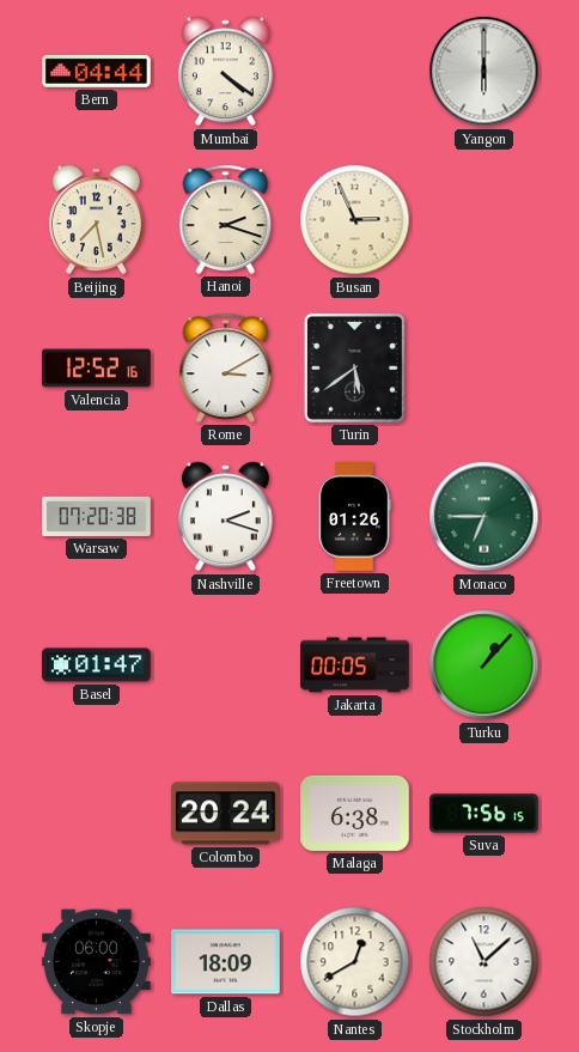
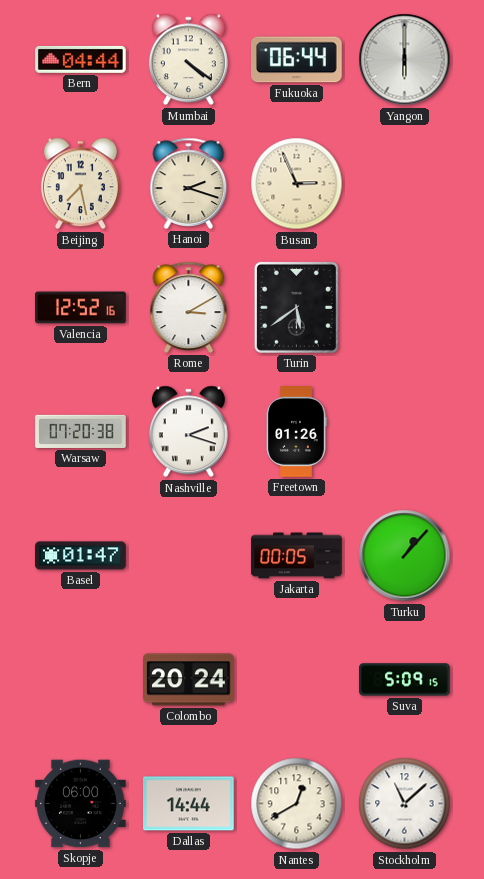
Fukuoka: none -> 06:44 (297, 60)
Monaco: 6:45 -> none (484, 517)
Malaga: 6:38 -> none (355, 813)
Suva: 7:56 -> 5:09 (405, 680)
Dallas: 18:09 -> 14:44 (189, 804)
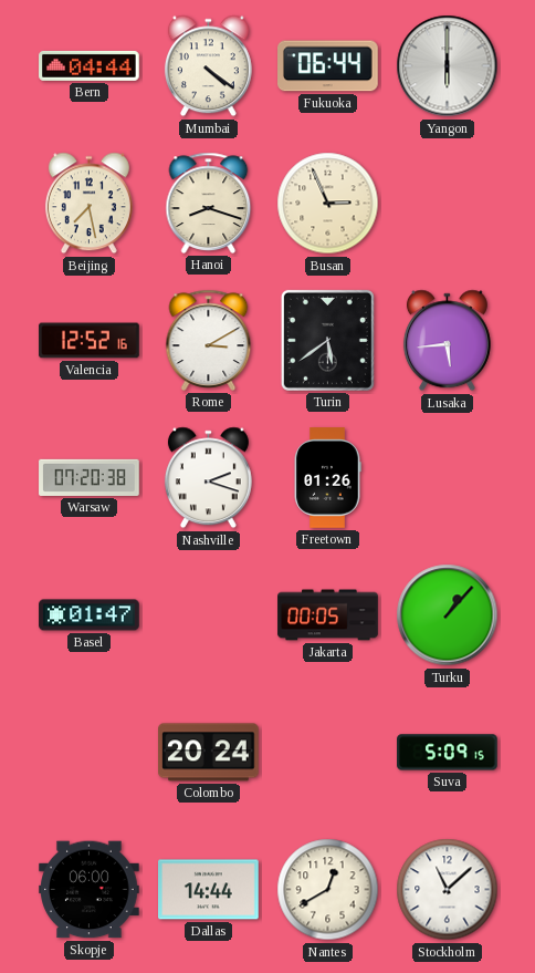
Hanoi: 2:18 -> 8:18 (209, 203)
Lusaka: none -> 5:44 (447, 341)
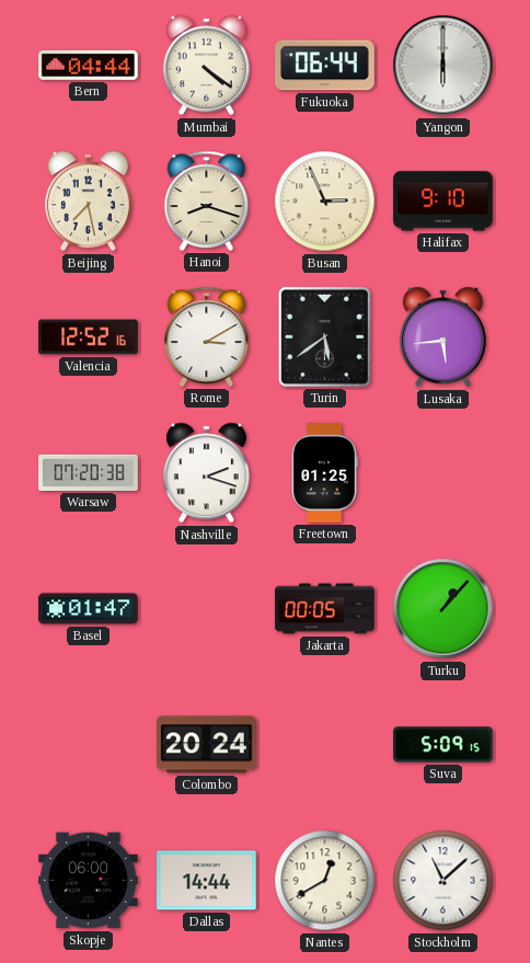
Halifax: none -> 9:10 (443, 202)
Freetown: 01:26 -> 01:25 (324, 473)
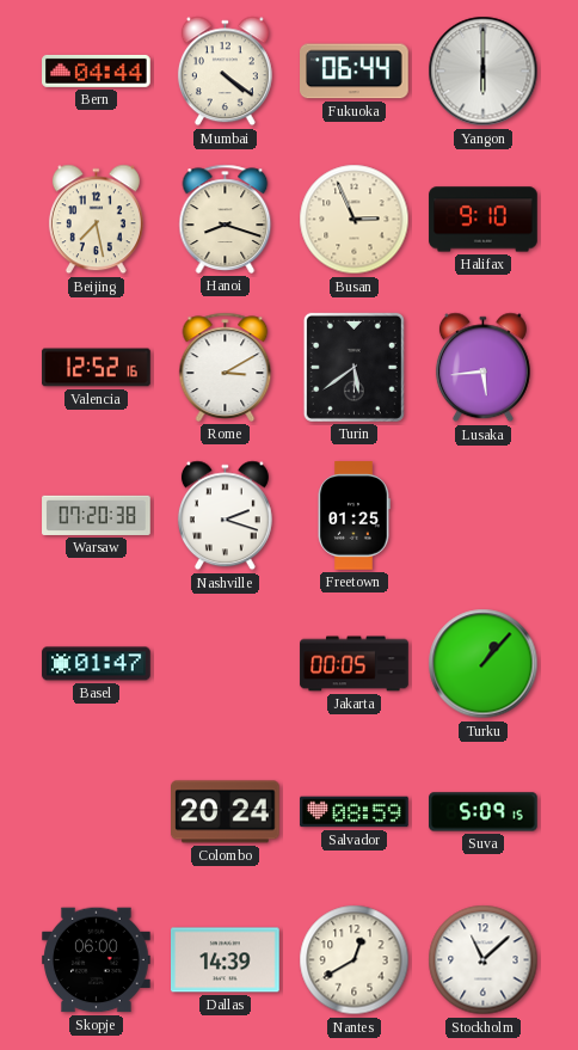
Salvador: none -> 08:59 (355, 812)
Dallas: 14:44 -> 14:39 (226, 960)
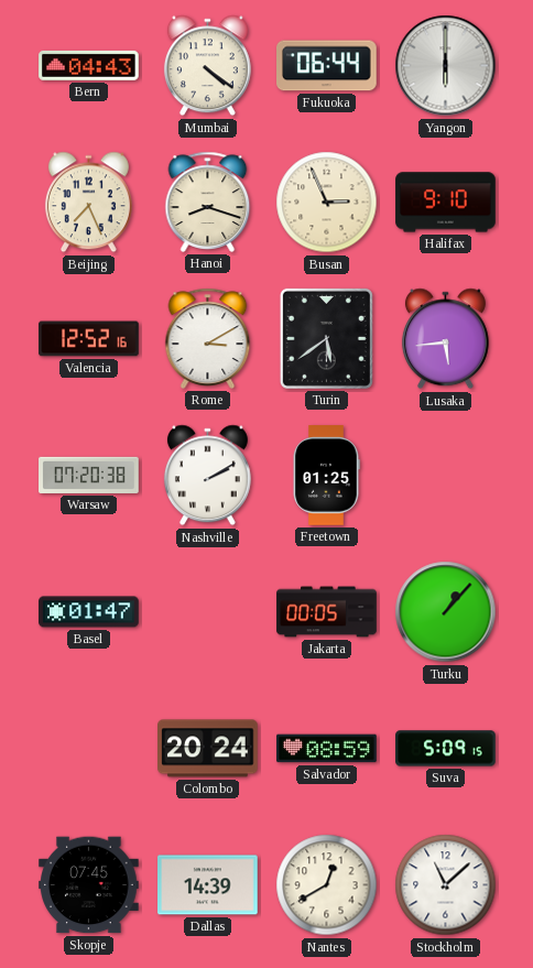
Bern: 04:44 -> 04:43 (89, 65)
Beijing: 7:28 -> 7:26 (88, 203)
Nashville: 2:18 -> 2:10 (207, 476)
Skopje: 06:00 -> 07:45 (89, 885)
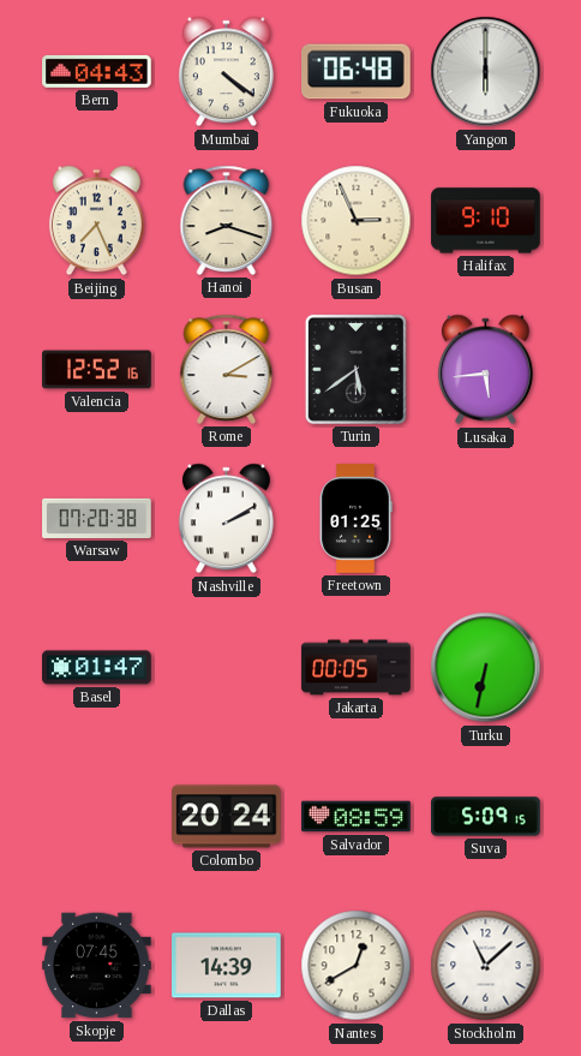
Fukuoka: 06:44 -> 06:48 (357, 72)
Turku: 1:07 -> 6:32 (486, 668)
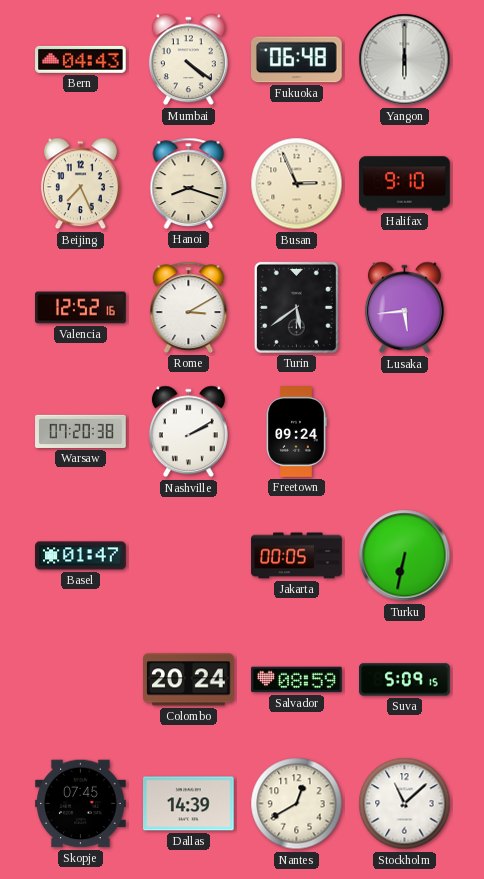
Freetown: 01:25 -> 09:24 (296, 432)
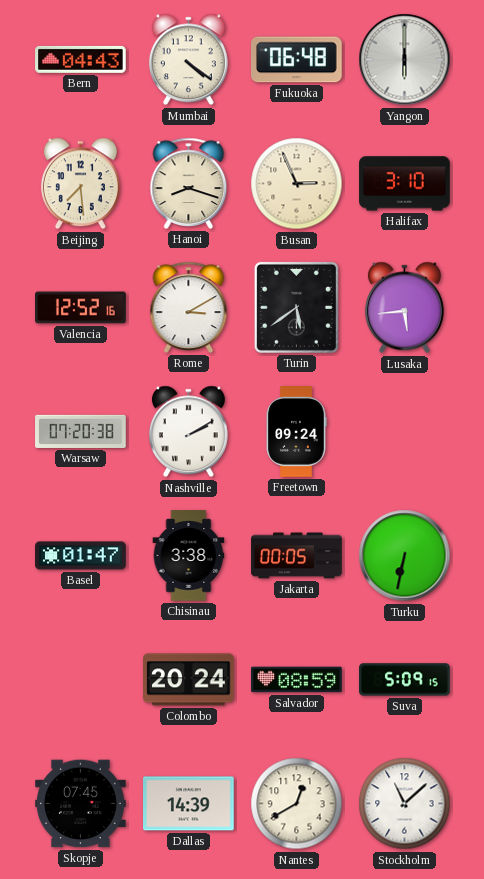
Beijing: 7:26 -> 7:29 (80, 184)
Halifax: 9:10 -> 3:10 (405, 184)
Chisinau: none -> 3:38 (189, 556)
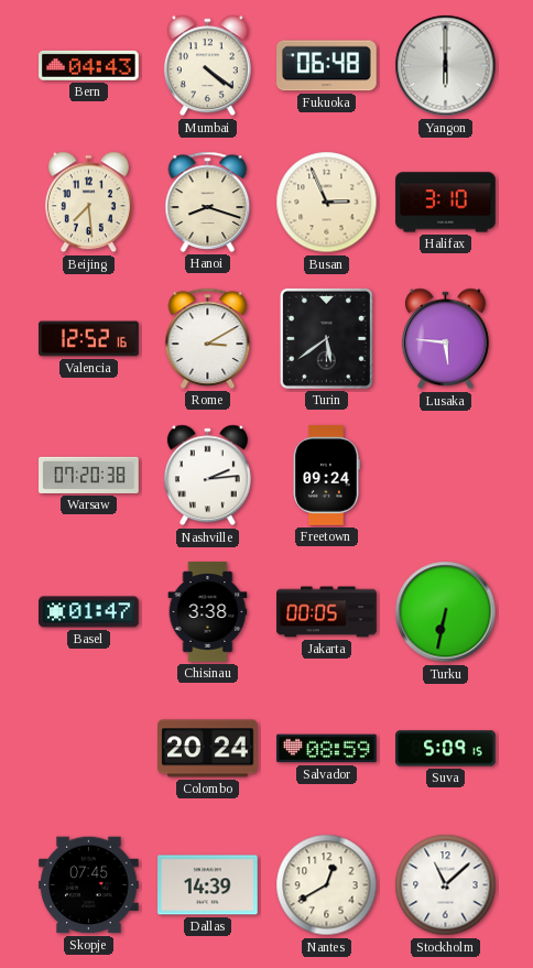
Lusaka: 5:44 -> 5:46 (445, 339)
Nashville: 2:10 -> 2:14 (207, 476)
